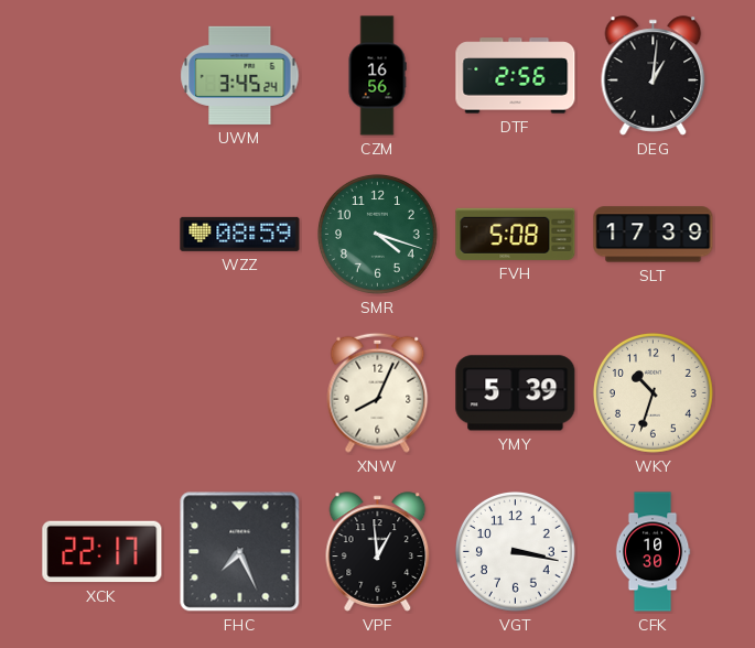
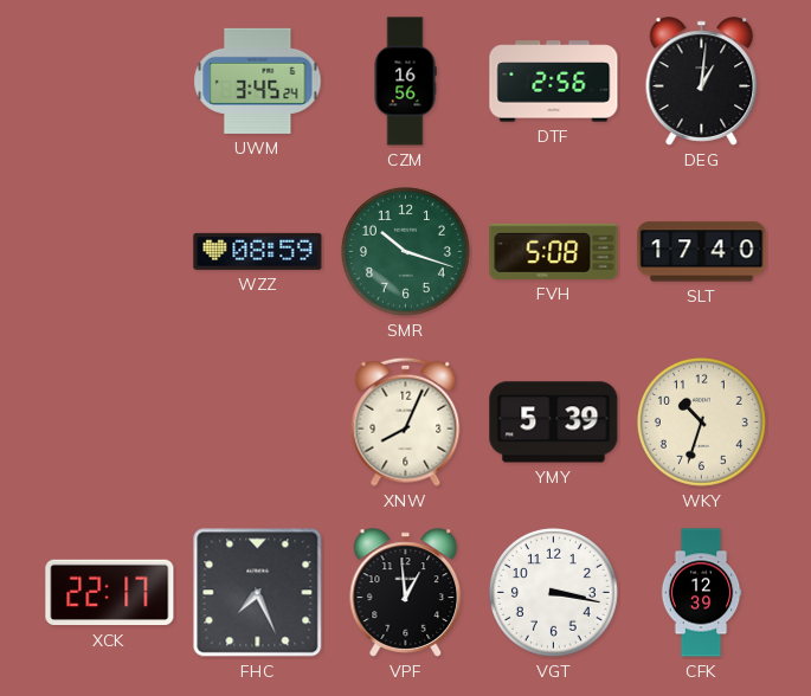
SMR: 4:18 -> 10:18 (405, 251)
SLT: 17:39 -> 17:40 (702, 252)
CFK: 10:30 -> 12:39 (701, 593)
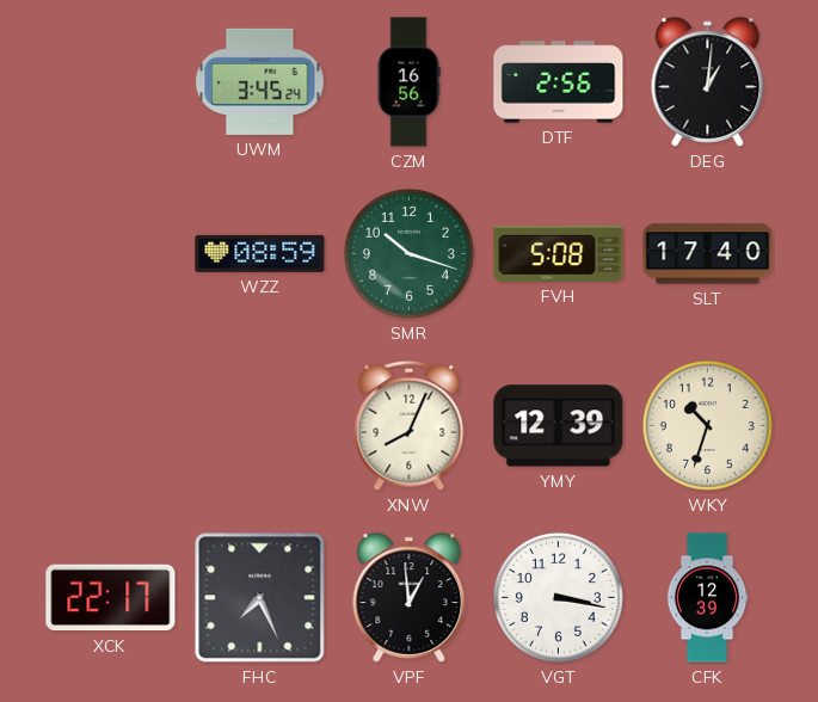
YMY: 5:39 -> 12:39 (559, 426)
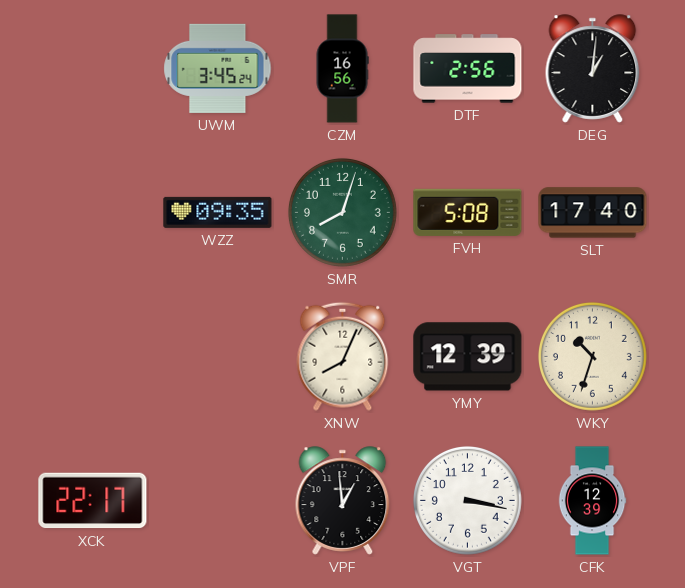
WZZ: 08:59 -> 09:35 (218, 212)
SMR: 10:18 -> 8:03 (342, 212)
FHC: 7:26 -> none (260, 598)
